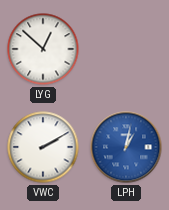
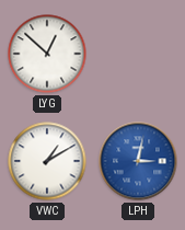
VWC: 2:10 -> 1:10 (47, 161)
LPH: 1:02 -> 3:02 (138, 161)
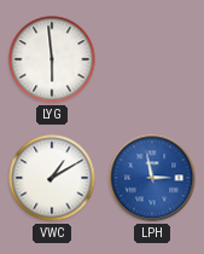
LYG: 12:52 -> 5:59 (52, 59)
LPH: 3:02 -> 2:58 (152, 178)
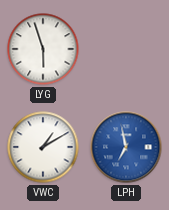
LYG: 5:59 -> 5:57 (43, 49)
LPH: 2:58 -> 6:58 (126, 147)
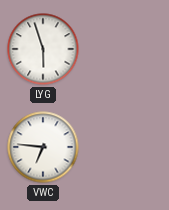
VWC: 1:10 -> 6:46 (43, 147)
LPH: 6:58 -> none (126, 147)
